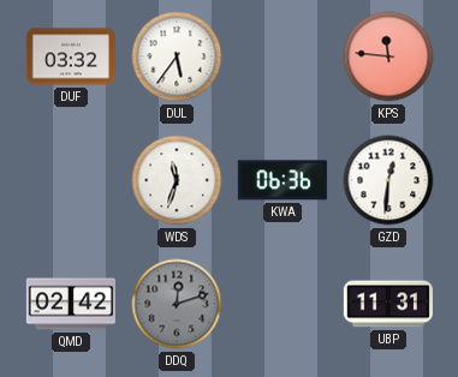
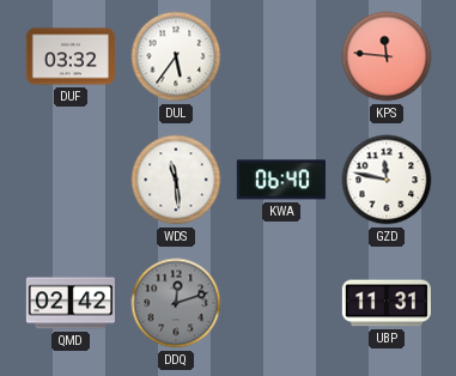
WDS: 11:33 -> 11:29 (176, 180)
KWA: 06:36 -> 06:40 (281, 180)
GZD: 12:31 -> 11:47 (387, 180)
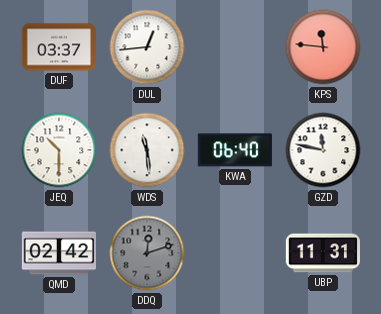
DUF: 03:32 -> 03:37 (58, 47)
DUL: 5:36 -> 12:44 (147, 47)
JEQ: none -> 10:30 (59, 150)
